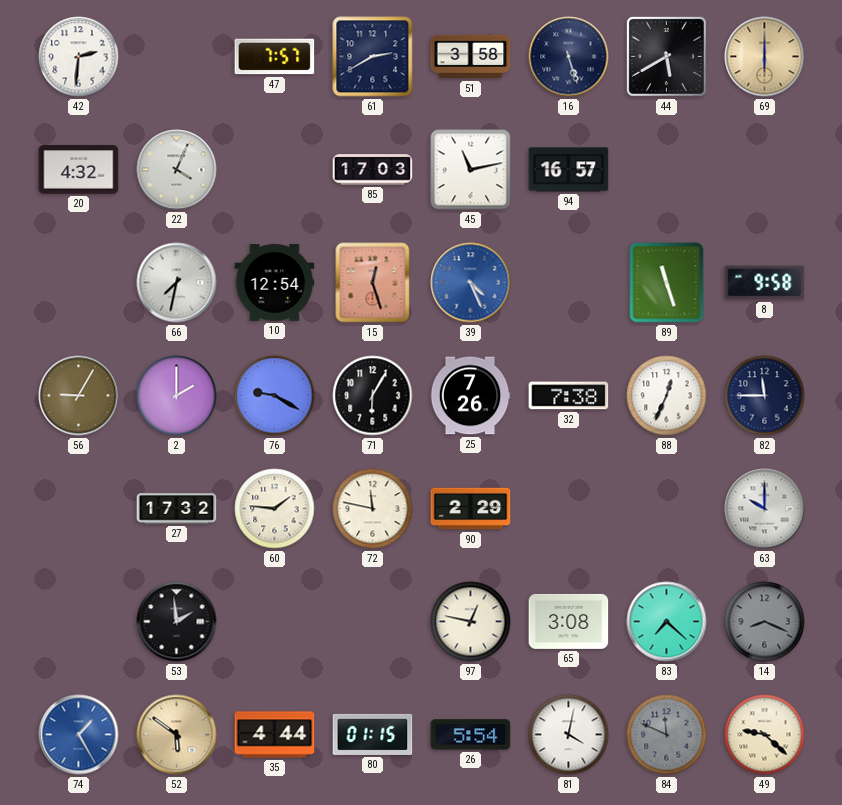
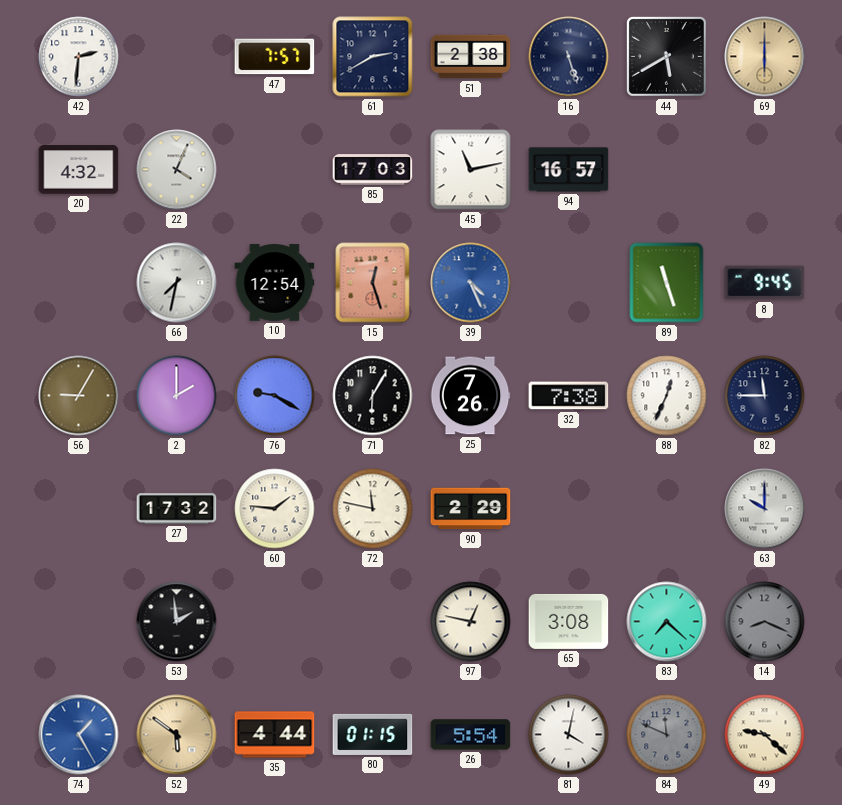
51: 3:58 -> 2:38 (471, 57)
8: 9:58 -> 9:45 (765, 283)
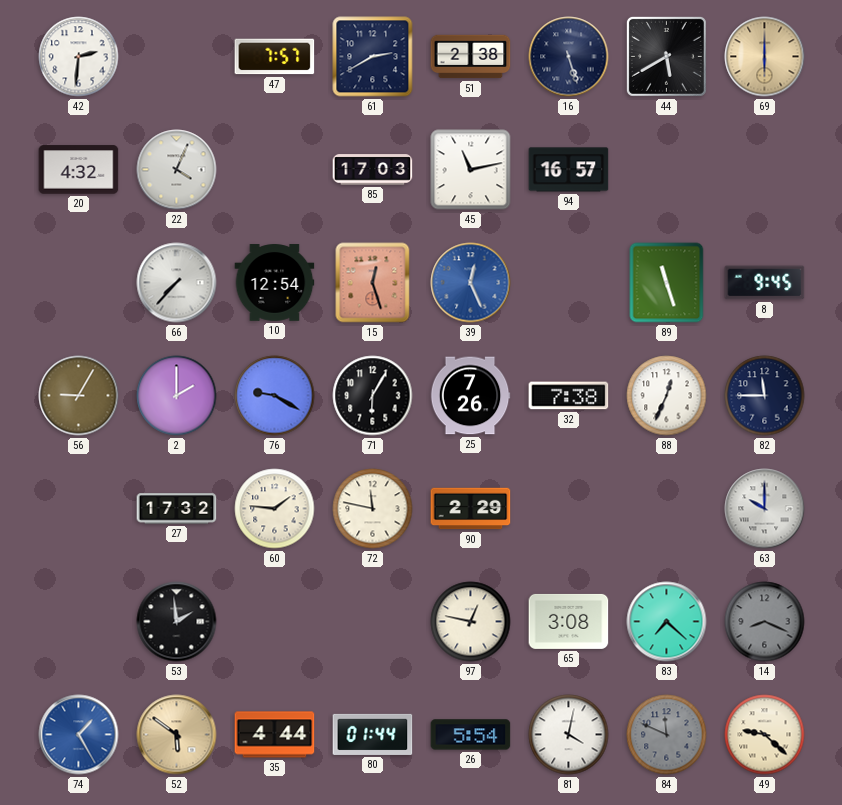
66: 7:32 -> 7:37 (177, 283)
39: 4:26 -> 12:26 (471, 283)
80: 01:15 -> 01:44 (373, 734)
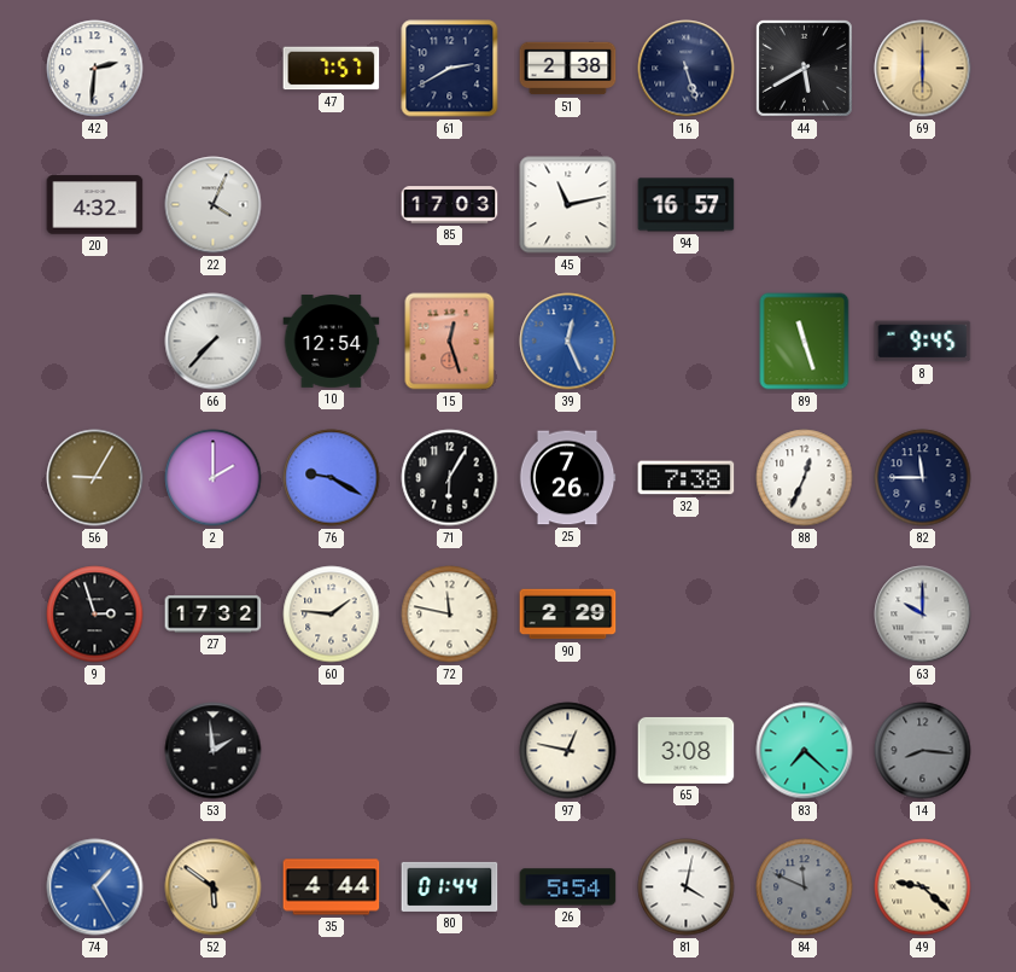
9: none -> 2:57 (95, 615)
14: 8:19 -> 8:16 (923, 751)
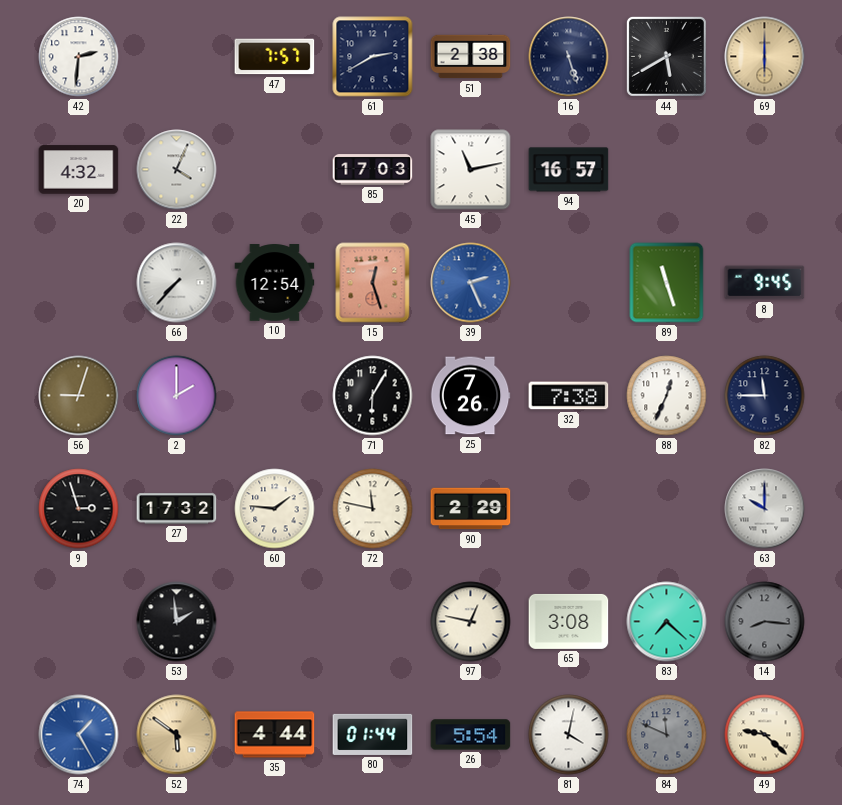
39: 12:26 -> 2:26 (471, 283)
56: 9:05 -> 9:03 (79, 396)
76: 9:20 -> none (332, 478)
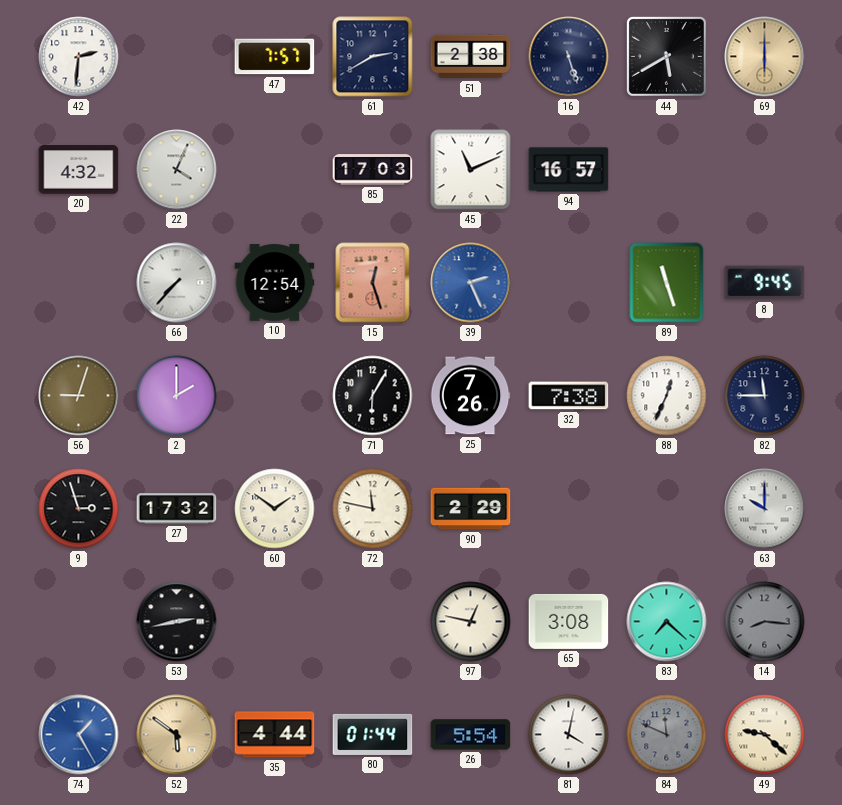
45: 11:13 -> 11:11 (471, 170)
60: 1:46 -> 1:51 (275, 509)
53: 1:59 -> 2:43 (177, 622)
